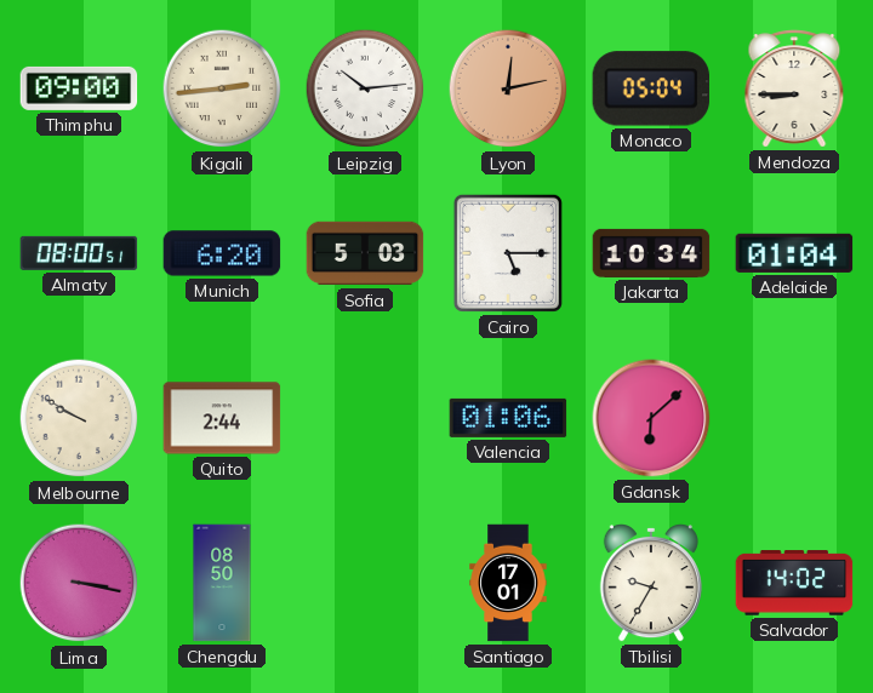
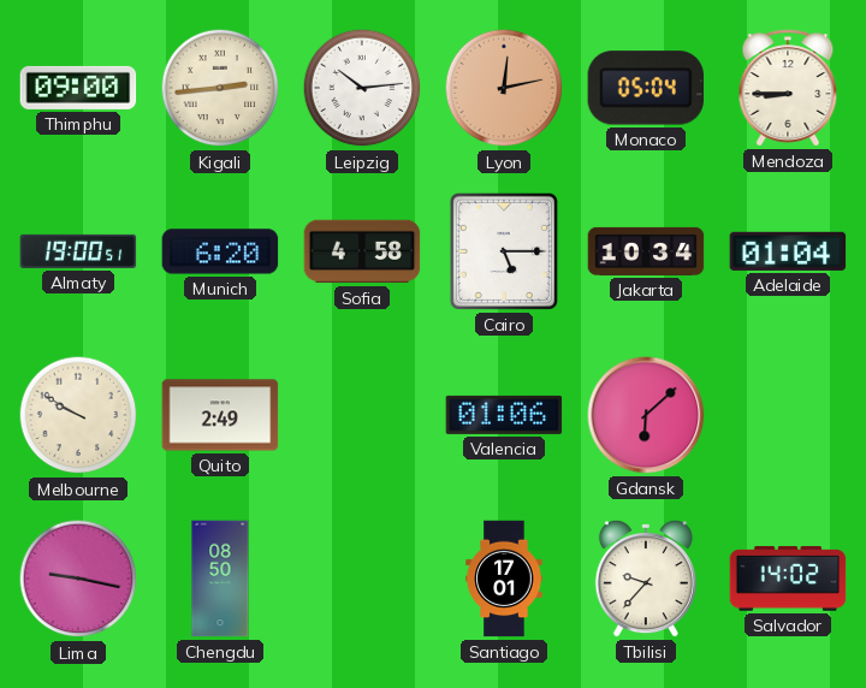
Almaty: 08:00 -> 19:00 (78, 251)
Sofia: 5:03 -> 4:58 (362, 251)
Quito: 2:44 -> 2:49 (220, 415)
Lima: 3:17 -> 9:17 (78, 579)
Tbilisi: 9:35 -> 9:37 (646, 579)
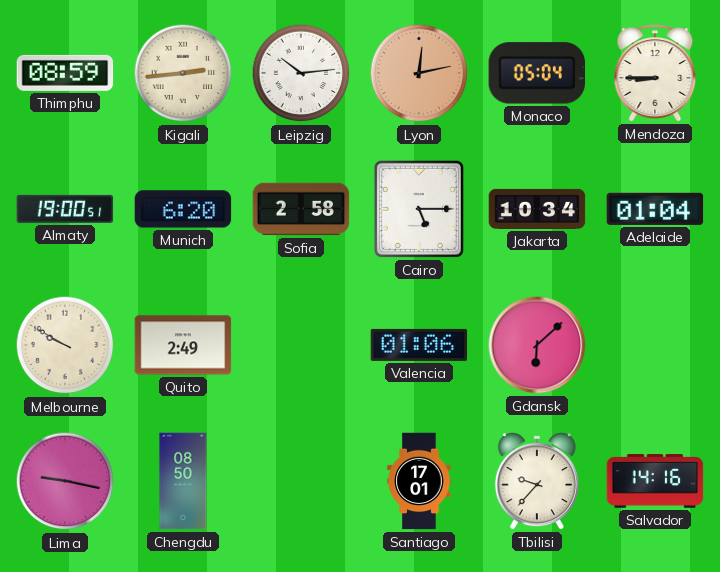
Thimphu: 09:00 -> 08:59 (65, 73)
Sofia: 4:58 -> 2:58 (301, 209)
Salvador: 14:02 -> 14:16 (655, 481)
